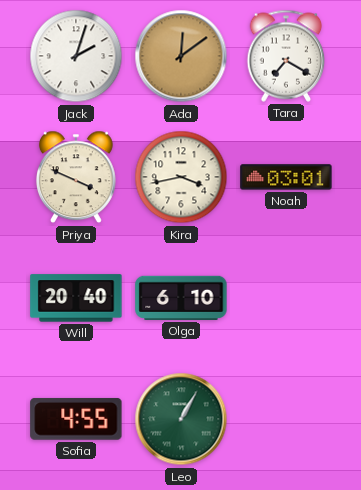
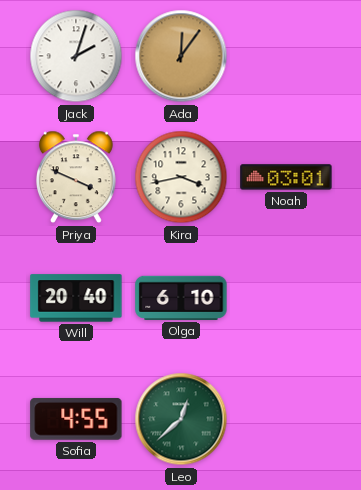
Ada: 12:09 -> 12:06 (181, 56)
Tara: 7:20 -> none (286, 56)
Leo: 1:05 -> 12:38 (181, 419)
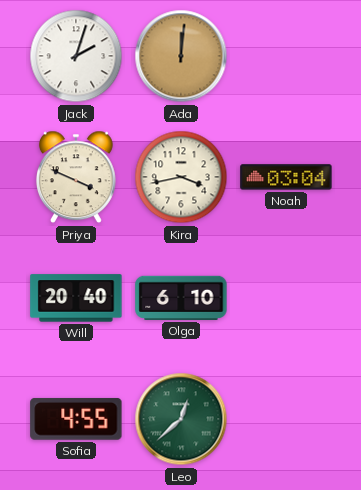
Ada: 12:06 -> 12:01 (181, 56)
Noah: 03:01 -> 03:04 (286, 177)
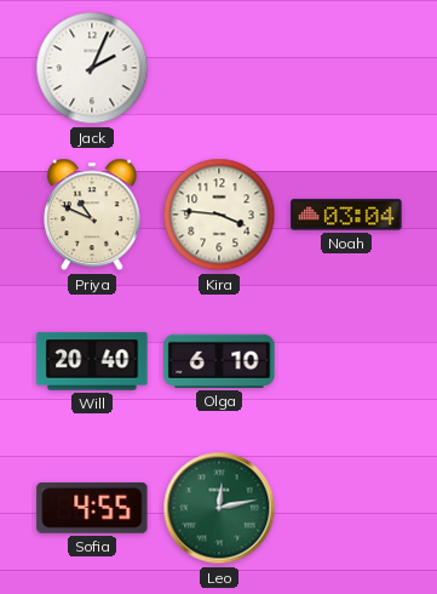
Jack: 2:03 -> 2:04 (92, 68)
Ada: 12:01 -> none (181, 56)
Priya: 3:49 -> 10:49 (92, 215)
Kira: 3:43 -> 3:46 (219, 215)
Leo: 12:38 -> 12:13 (219, 508)
